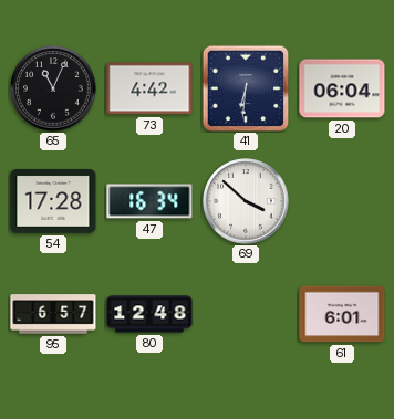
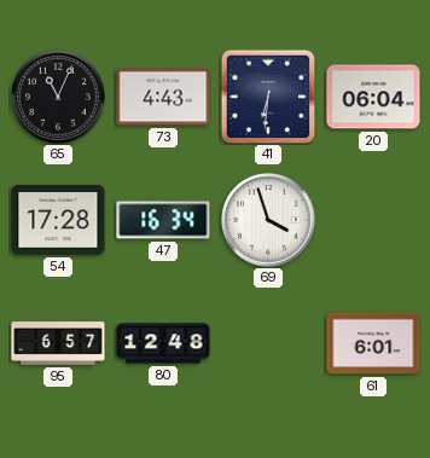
73: 4:42 -> 4:43 (163, 97)
69: 3:52 -> 3:57 (268, 220)
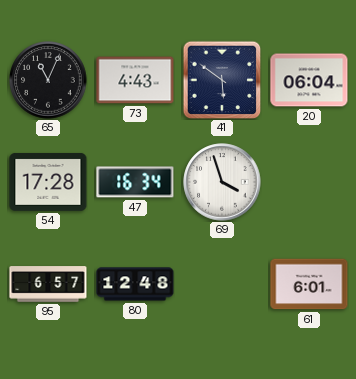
41: 6:31 -> 5:51 (222, 80)
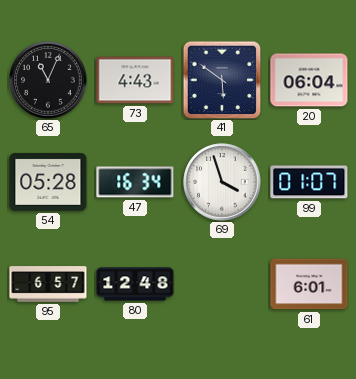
54: 17:28 -> 05:28 (48, 182)
99: none -> 01:07 (309, 182)
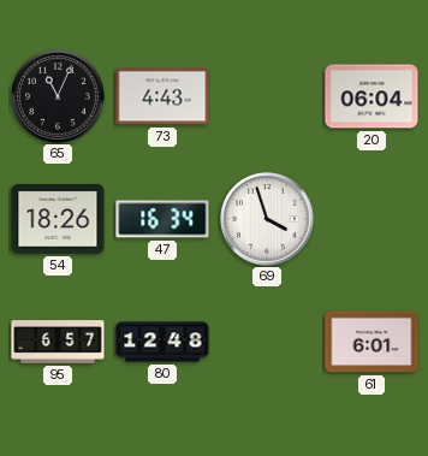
41: 5:51 -> none (222, 80)
54: 05:28 -> 18:26 (58, 219)
99: 01:07 -> none (309, 182)
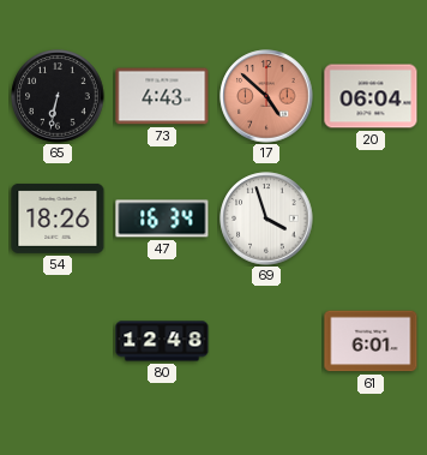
65: 11:04 -> 6:32 (58, 96)
17: none -> 4:52 (266, 96)
95: 6:57 -> none (58, 342)
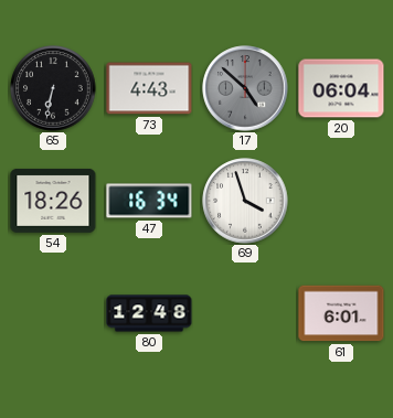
17 dial: salmon -> grey (245, 88)
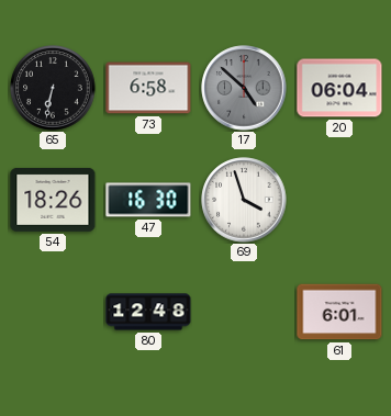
73: 4:43 -> 6:58 (148, 88)
47: 16:34 -> 16:30 (148, 200)
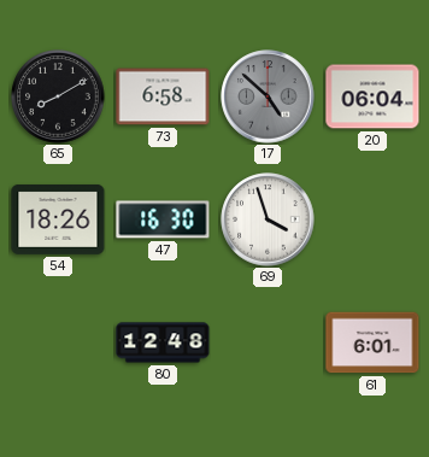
65: 6:32 -> 8:10 (58, 96)
